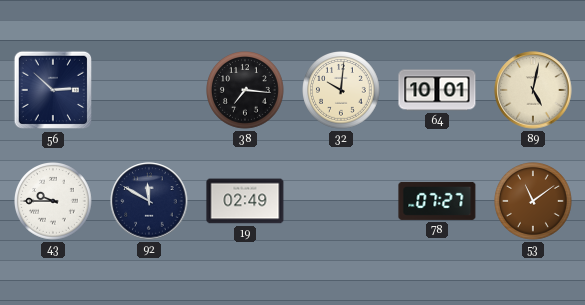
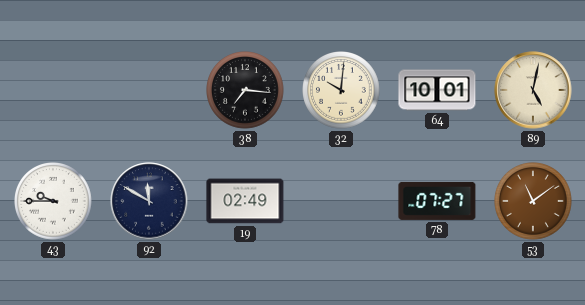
56: 2:52 -> none (53, 90)
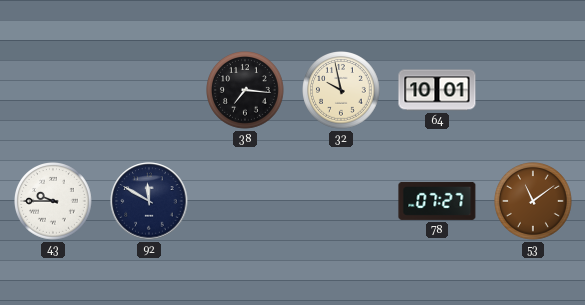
32: 10:01 -> 9:58 (342, 91)
89: 5:02 -> none (533, 90)
19: 02:49 -> none (245, 201)
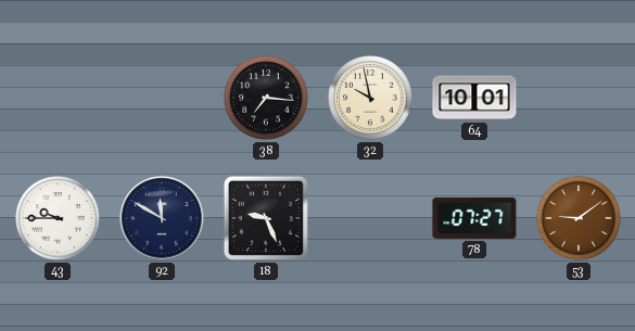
18: none -> 9:26 (266, 218)
53: 11:09 -> 9:09 (580, 219)
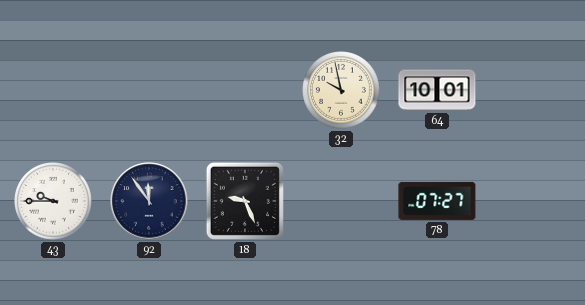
38: 7:16 -> none (267, 99)
92: 11:50 -> 11:54 (149, 201)
53: 9:09 -> none (580, 219)
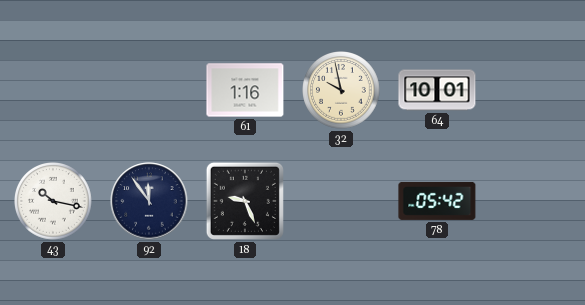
61: none -> 1:16 (245, 90)
43: 9:45 -> 10:17 (54, 202)
78: 07:27 -> 05:42 (437, 201)
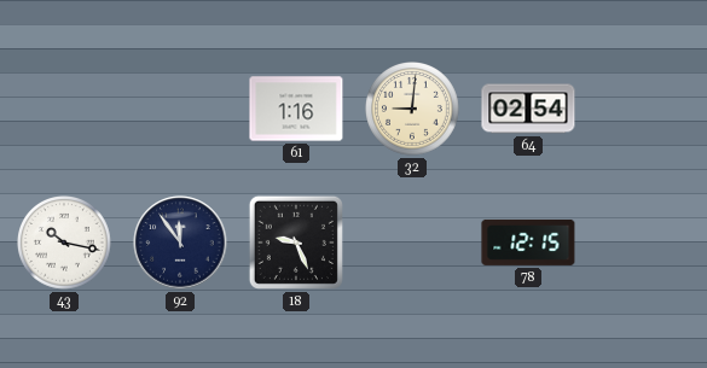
32: 9:58 -> 9:01 (413, 110)
64: 10:01 -> 02:54 (528, 109)
78: 05:42 -> 12:15 (528, 243)
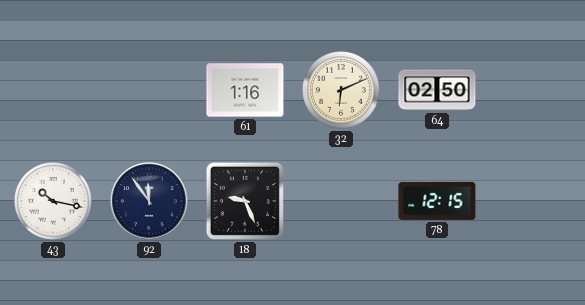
32: 9:01 -> 6:11 (342, 91)
64: 02:54 -> 02:50 (437, 90)
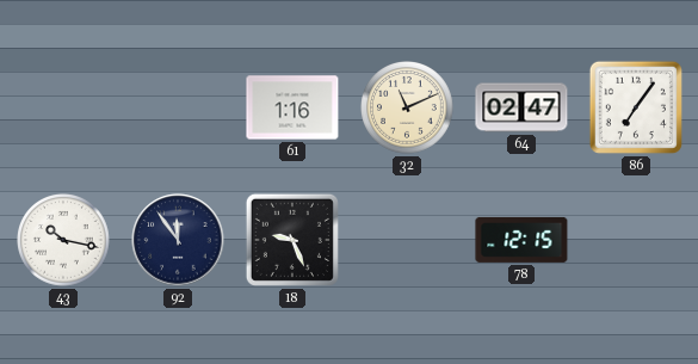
32: 6:11 -> 11:11 (408, 109)
64: 02:50 -> 02:47 (521, 107)
86: none -> 7:06 (636, 107)
